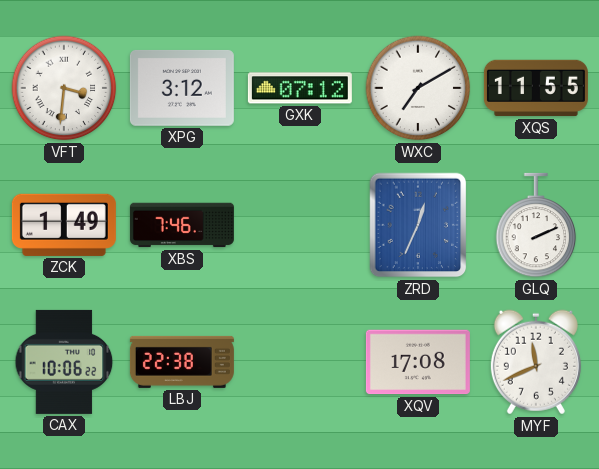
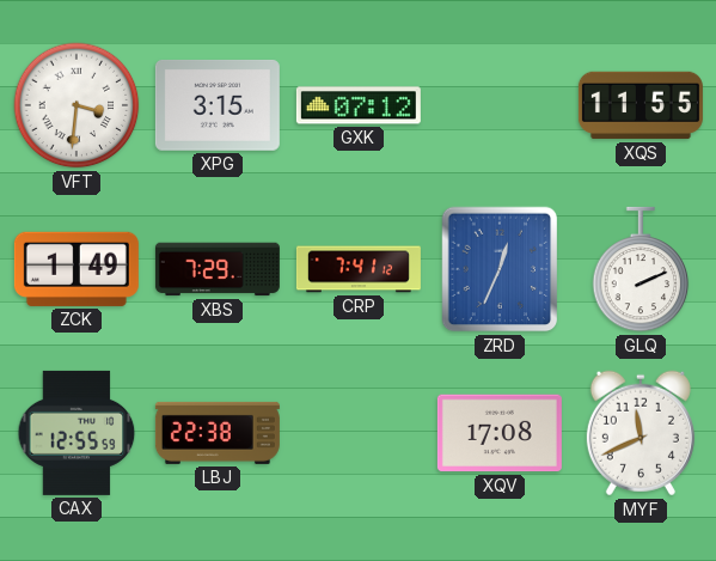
XPG: 3:12 -> 3:15 (218, 105)
WXC: 7:10 -> none (418, 88)
XBS: 7:46 -> 7:29 (218, 269)
CRP: none -> 7:41 (359, 269)
CAX: 10:06 -> 12:55 (77, 433)
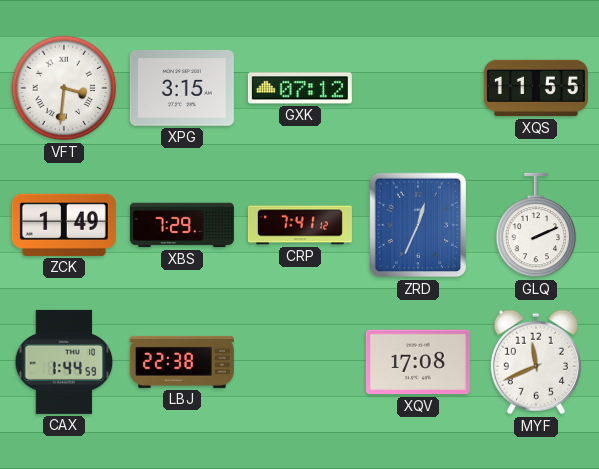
CAX: 12:55 -> 1:44 (64, 362)
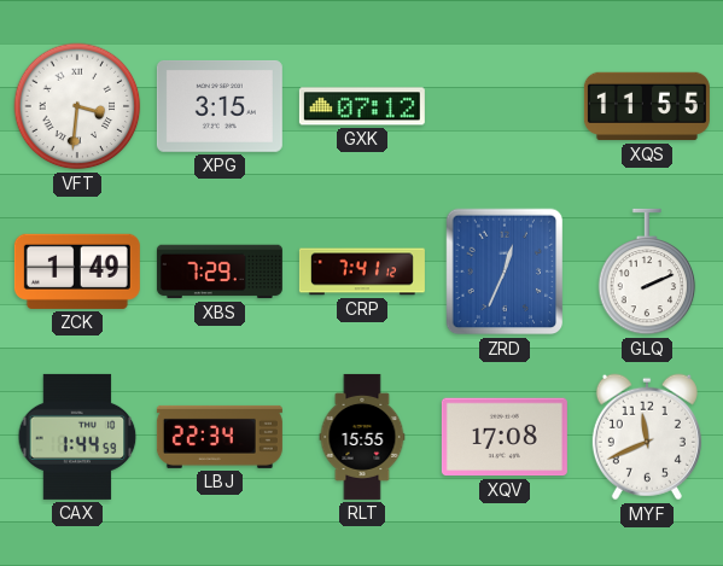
LBJ: 22:38 -> 22:34 (220, 437)
RLT: none -> 15:55 (362, 437)
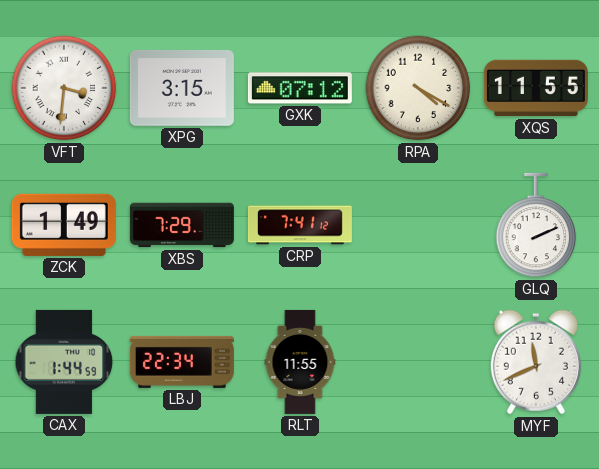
RPA: none -> 4:20 (418, 88)
ZRD: 12:34 -> none (505, 272)
RLT: 15:55 -> 11:55 (300, 362)
XQV: 17:08 -> none (505, 437)
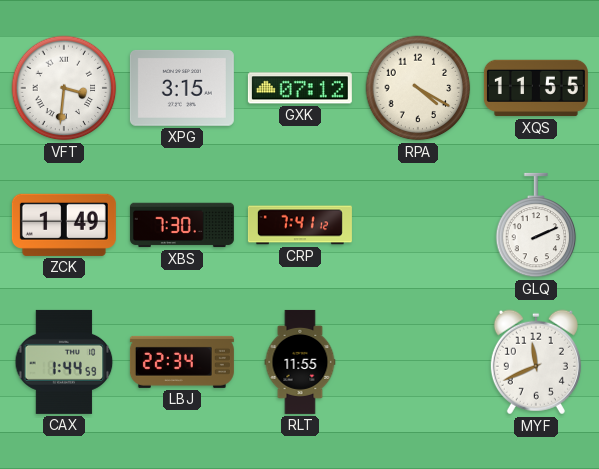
XBS: 7:29 -> 7:30 (182, 225)
